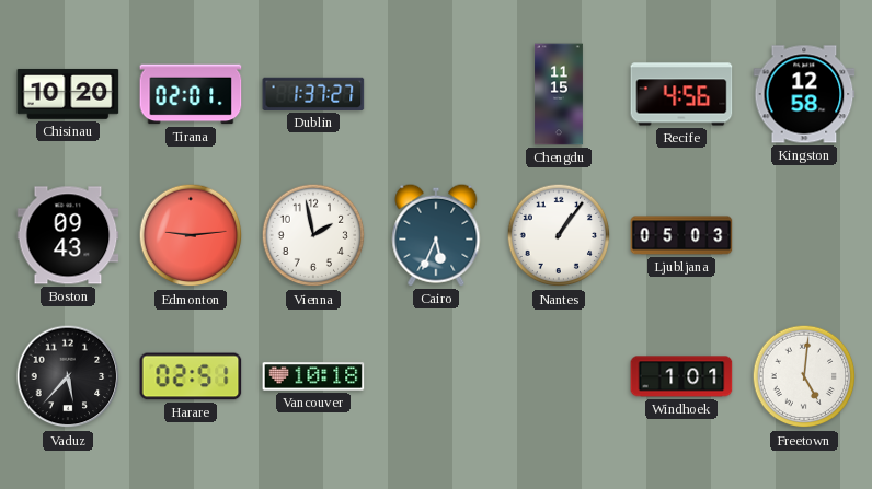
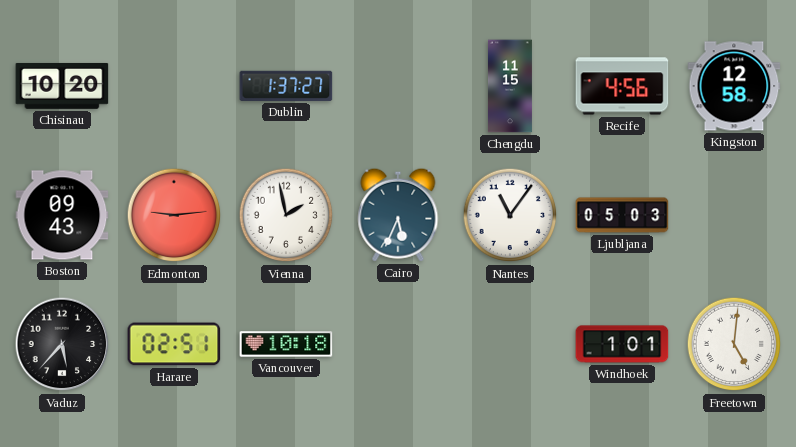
Tirana: 02:01 -> none (191, 94)
Nantes: 1:06 -> 11:06 (510, 215)
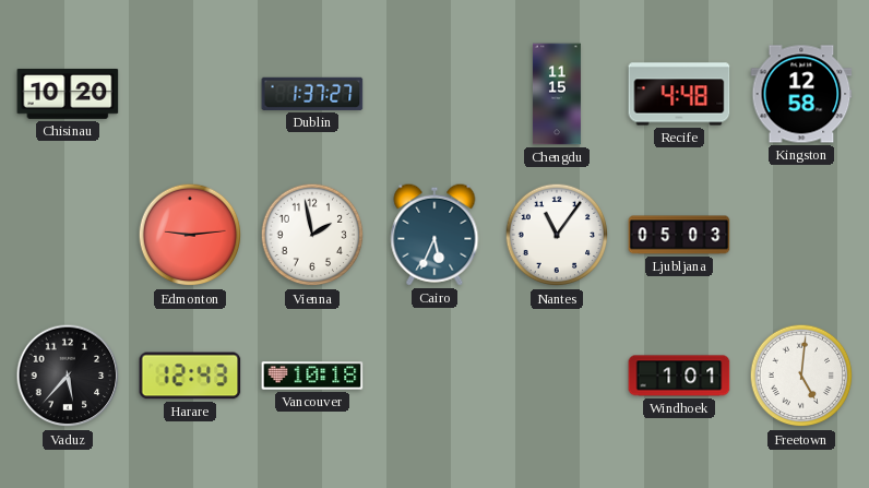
Recife: 4:56 -> 4:48 (679, 94)
Boston: 09:43 -> none (62, 215)
Harare: 02:51 -> 12:43 (190, 376)
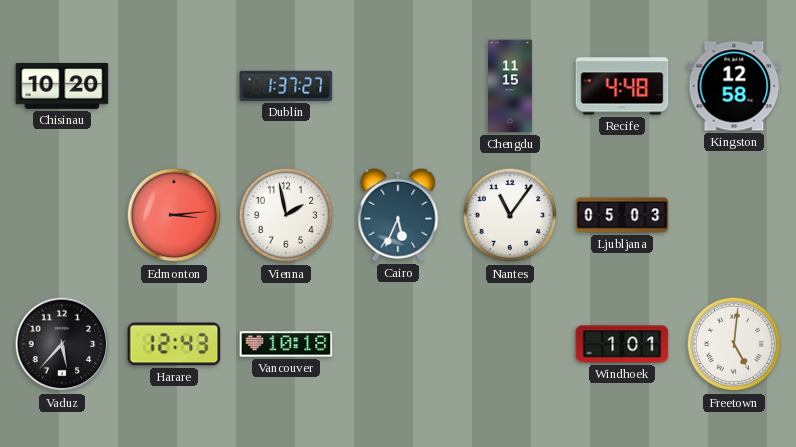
Edmonton: 9:14 -> 3:14 (174, 215)
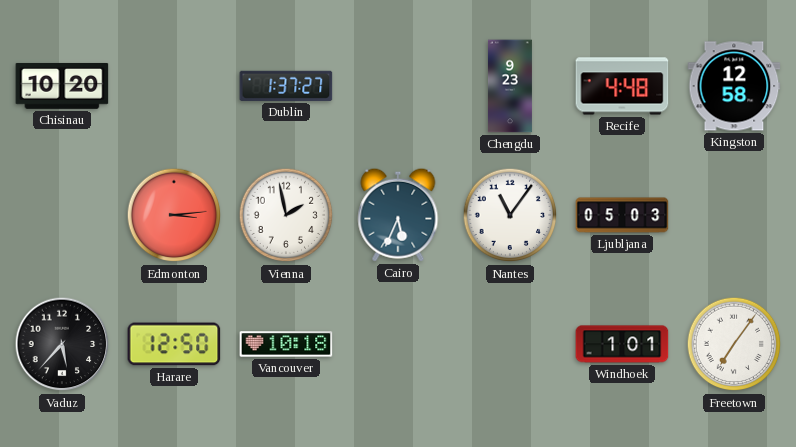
Chengdu: 11:15 -> 9:23 (510, 86)
Harare: 12:43 -> 12:50 (174, 344)
Freetown: 5:01 -> 7:06 (734, 344)
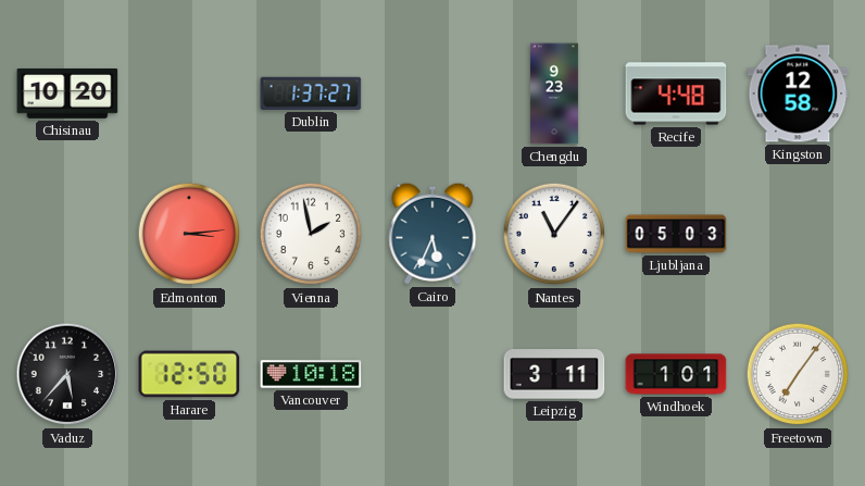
Leipzig: none -> 3:11 (554, 374)
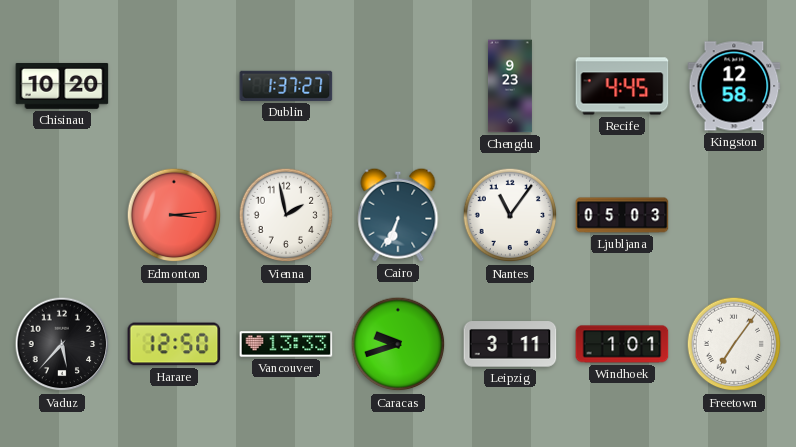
Recife: 4:48 -> 4:45 (622, 86)
Cairo: 5:34 -> 6:34 (398, 215)
Vancouver: 10:18 -> 13:33 (286, 344)
Caracas: none -> 9:42 (398, 344)
